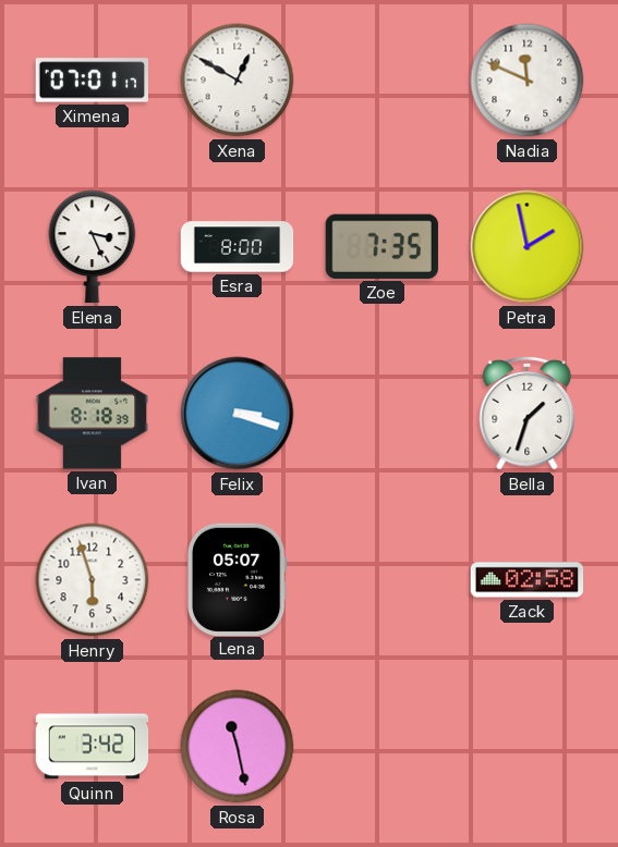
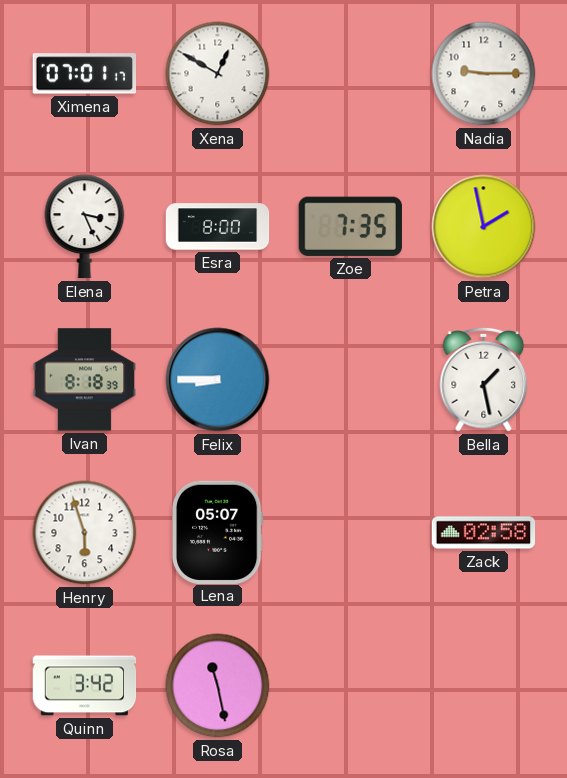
Nadia: 11:49 -> 9:15 (484, 74)
Felix: 3:18 -> 8:45 (218, 380)
Bella: 1:33 -> 1:28 (484, 379)
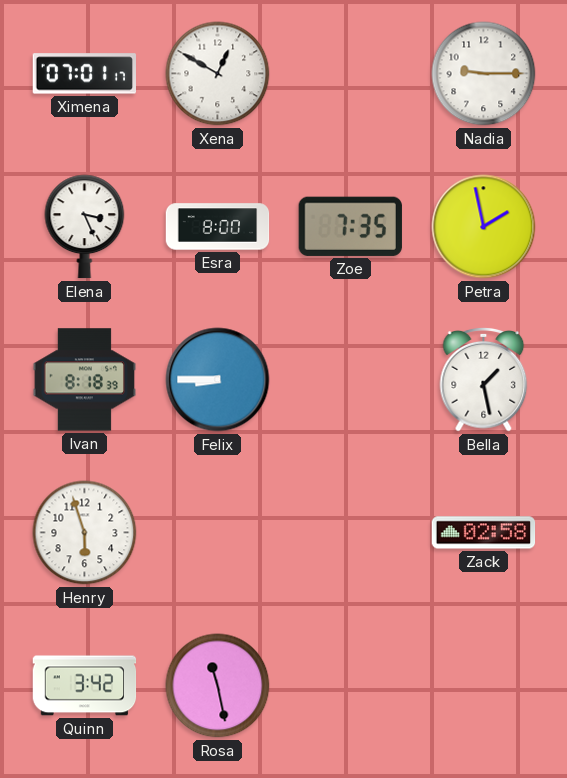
Lena: 05:07 -> none (217, 532)
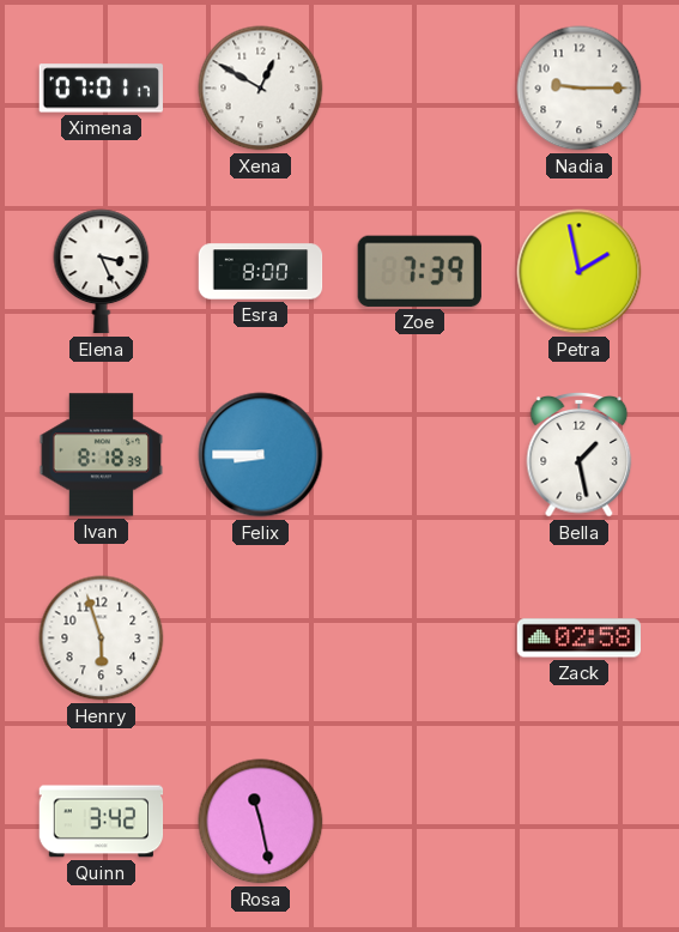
Zoe: 7:35 -> 7:39 (419, 271)
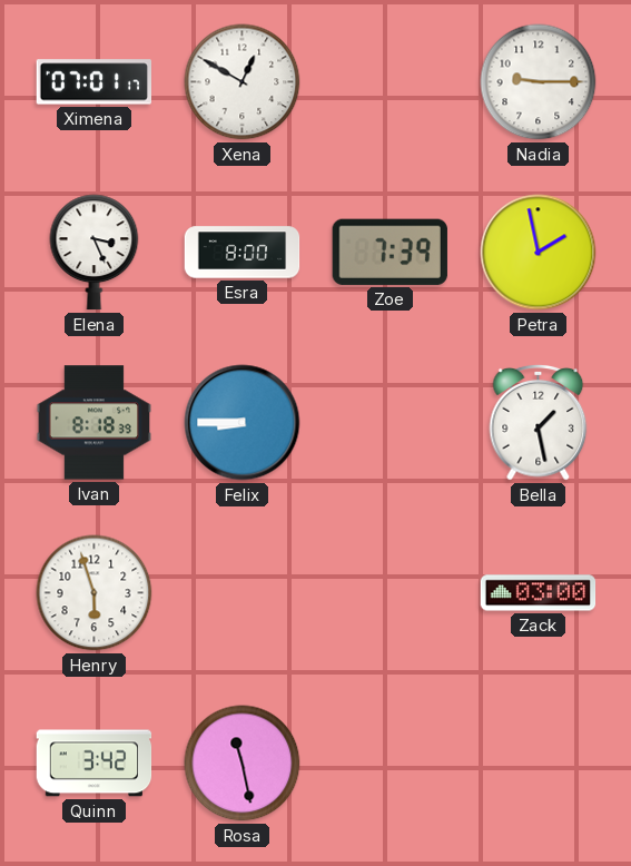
Zack: 02:58 -> 03:00 (539, 593)
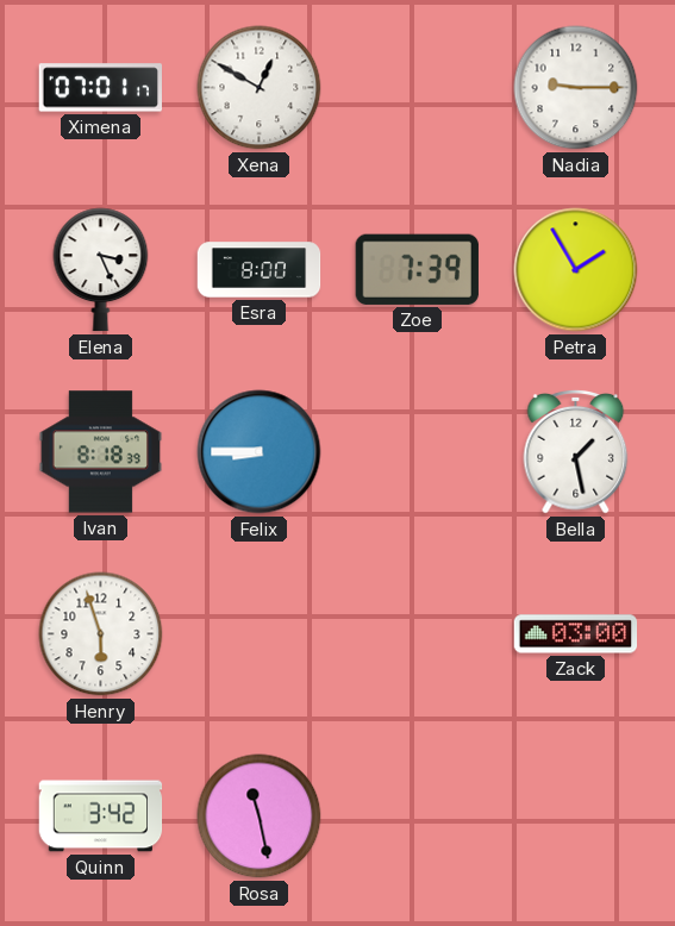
Petra: 1:58 -> 1:55 (576, 270)
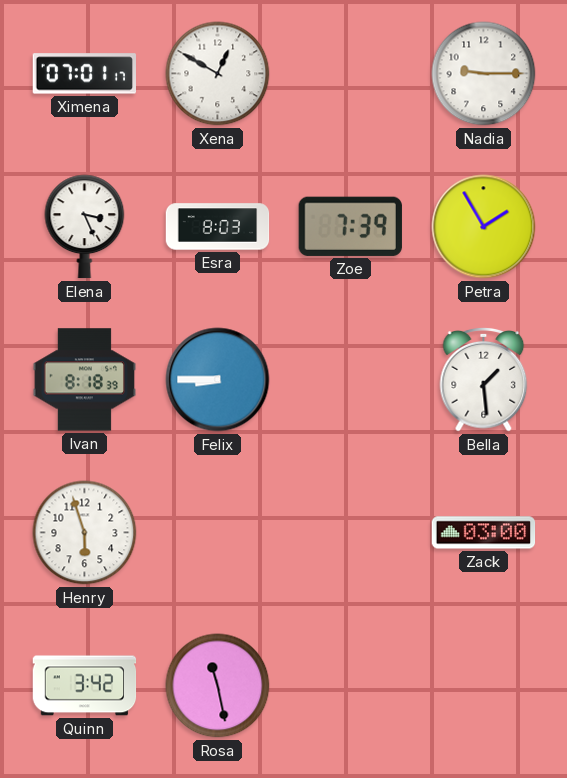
Esra: 8:00 -> 8:03 (218, 227)
Bella: 1:28 -> 1:29 (484, 379)
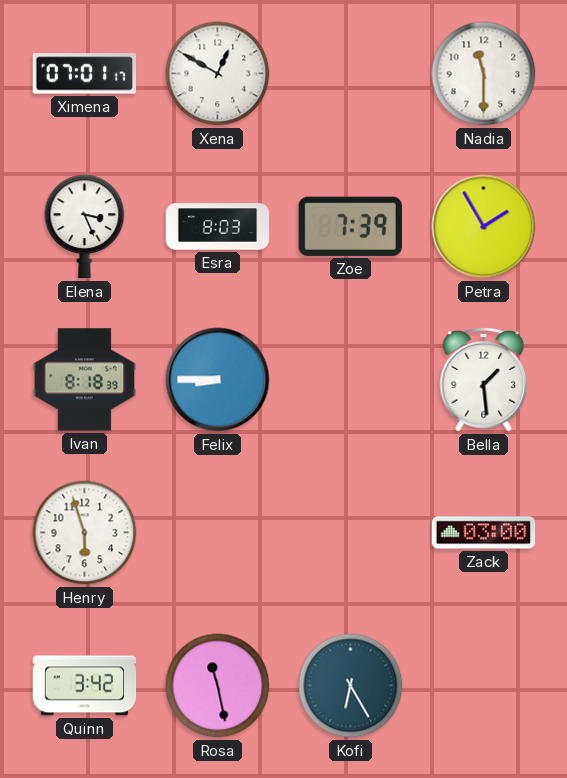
Nadia: 9:15 -> 11:30 (484, 74)
Kofi: none -> 6:25 (351, 686)
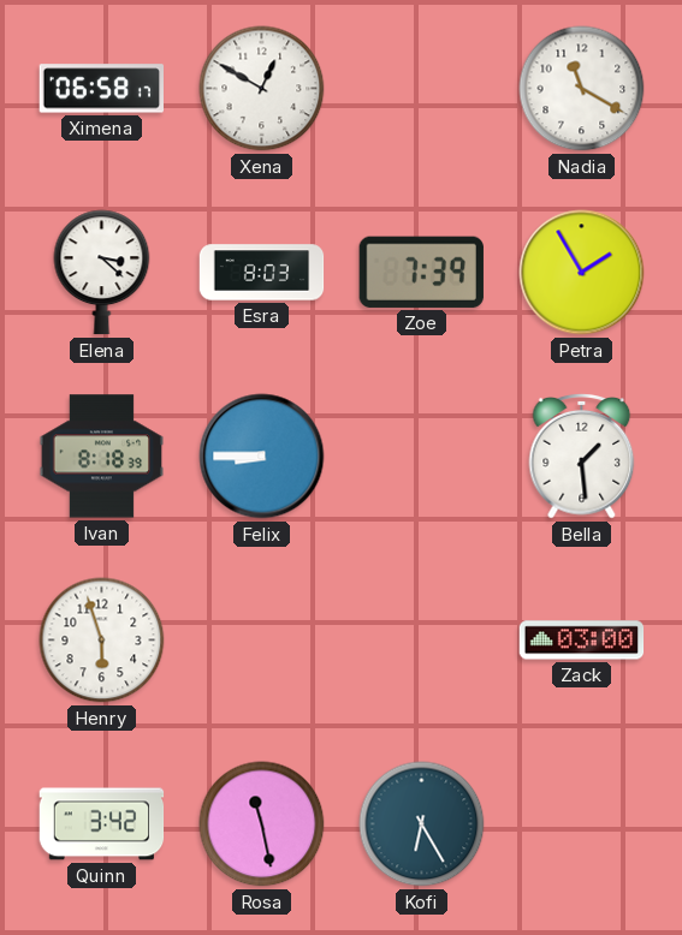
Ximena: 07:01 -> 06:58 (101, 89)
Nadia: 11:30 -> 11:20 (582, 89)
Elena: 3:26 -> 3:22 (102, 273)
